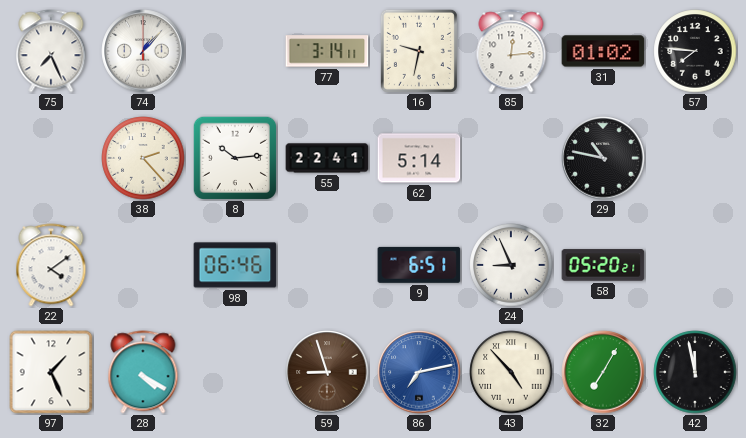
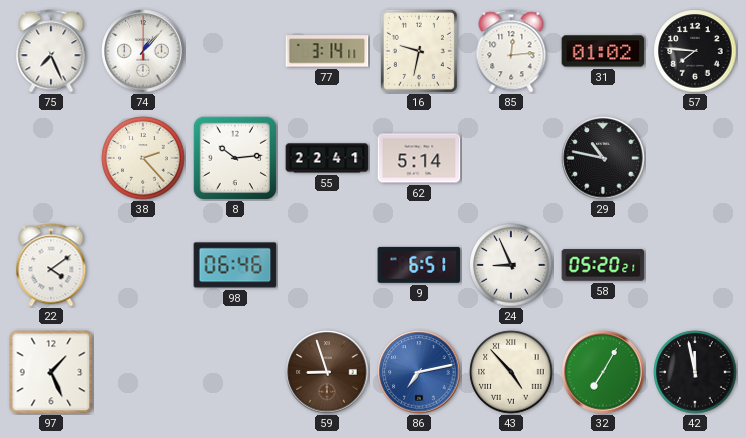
28: 4:20 -> none (143, 372)
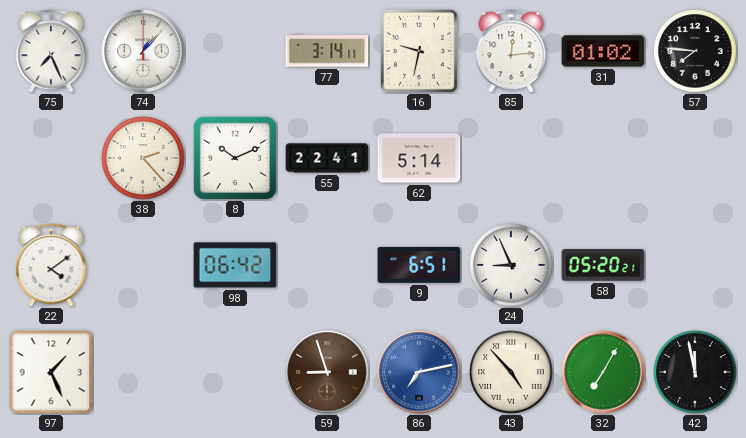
8: 10:14 -> 10:11 (235, 158)
29: 10:47 -> none (603, 158)
98: 06:46 -> 06:42 (235, 265)
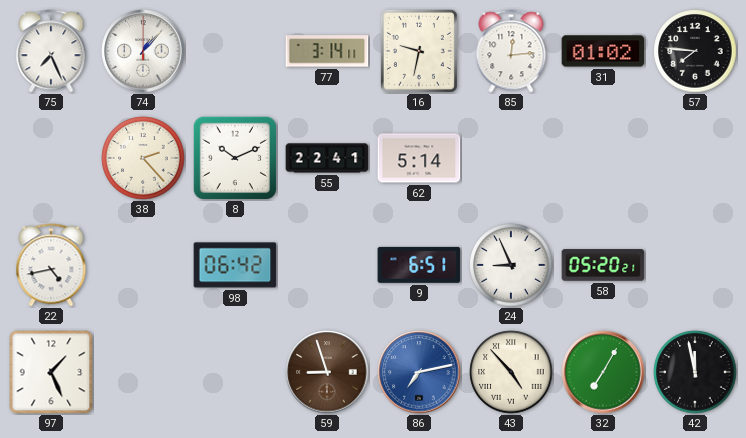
22: 4:09 -> 4:43 (51, 265)
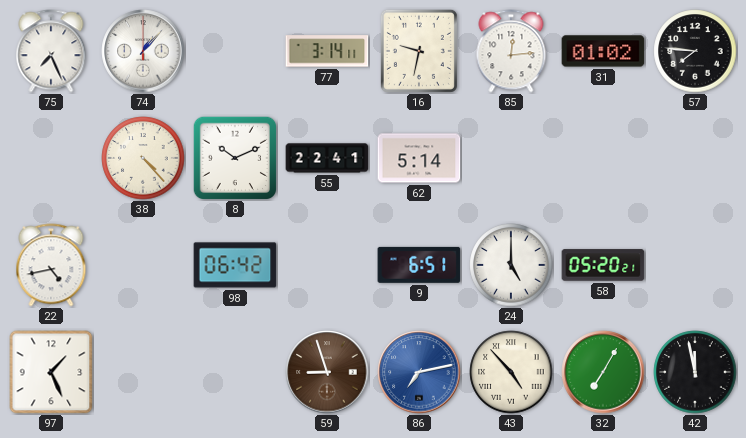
38: 2:23 -> 4:23 (143, 158)
24: 8:56 -> 5:00 (511, 265)
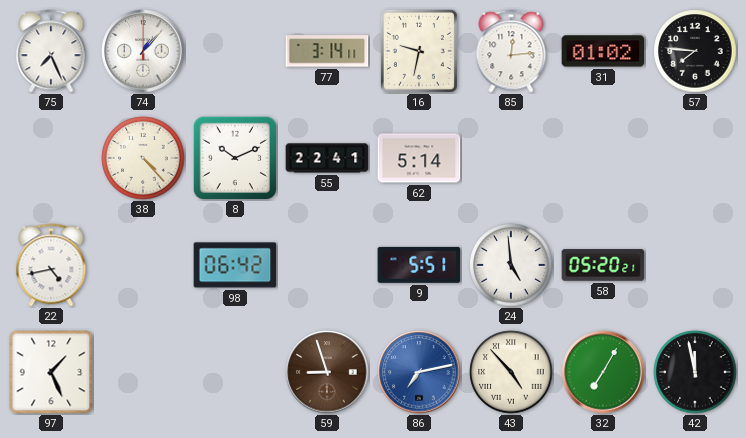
9: 6:51 -> 5:51 (419, 265)
24: 5:00 -> 4:59 (511, 265)
